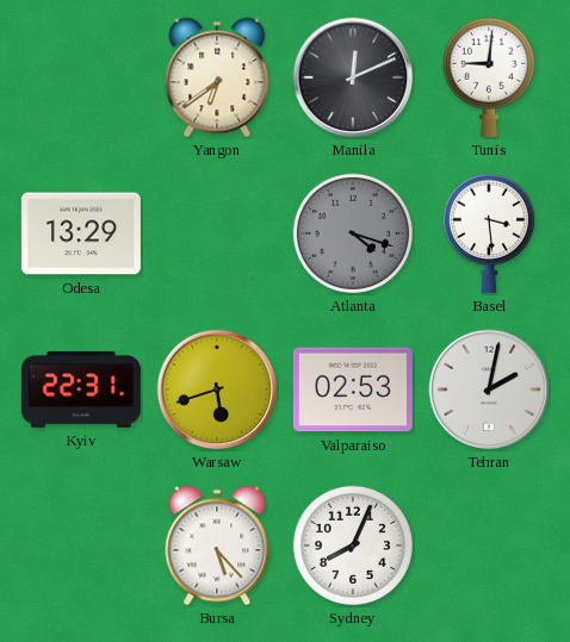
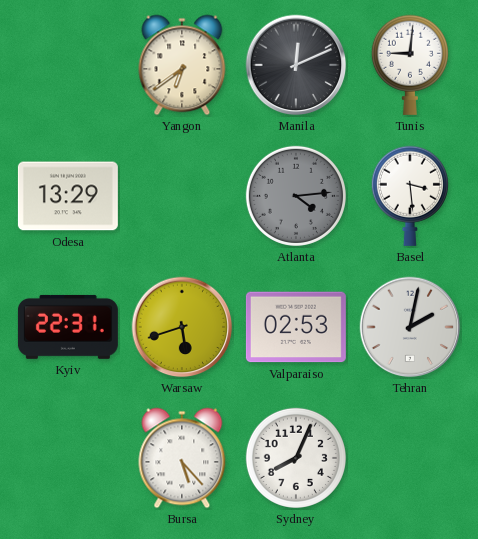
Atlanta: 4:18 -> 4:14 (296, 196)
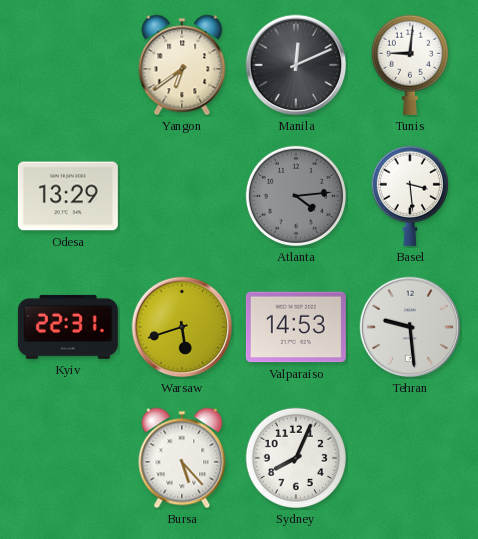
Valparaiso: 02:53 -> 14:53 (296, 327)
Tehran: 2:02 -> 9:29 (410, 327)
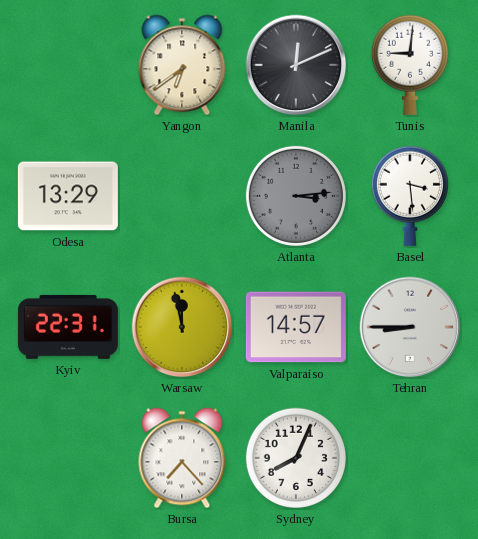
Atlanta: 4:14 -> 3:14 (296, 196)
Warsaw: 5:42 -> 11:58 (182, 327)
Valparaiso: 14:53 -> 14:57 (296, 327)
Tehran: 9:29 -> 8:45 (410, 327)
Bursa: 5:23 -> 7:23 (182, 458)
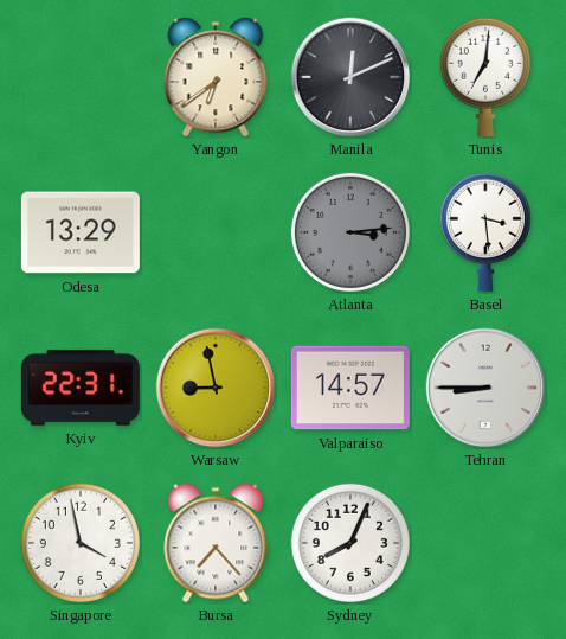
Tunis: 9:01 -> 7:01 (485, 77)
Warsaw: 11:58 -> 8:58 (216, 388)
Singapore: none -> 3:58 (81, 543)
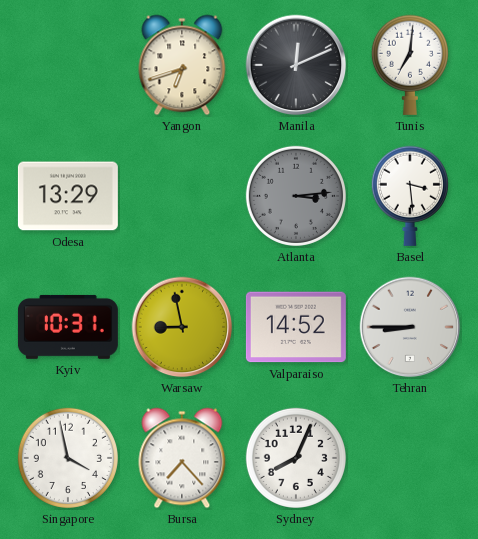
Yangon: 6:39 -> 6:42 (182, 65)
Kyiv: 22:31 -> 10:31 (68, 327)
Valparaiso: 14:57 -> 14:52 (296, 327)
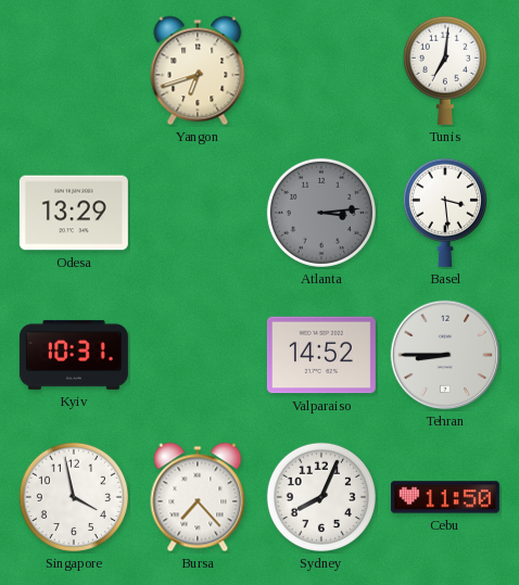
Manila: 12:11 -> none (296, 65)
Warsaw: 8:58 -> none (182, 327)
Cebu: none -> 11:50 (445, 497)
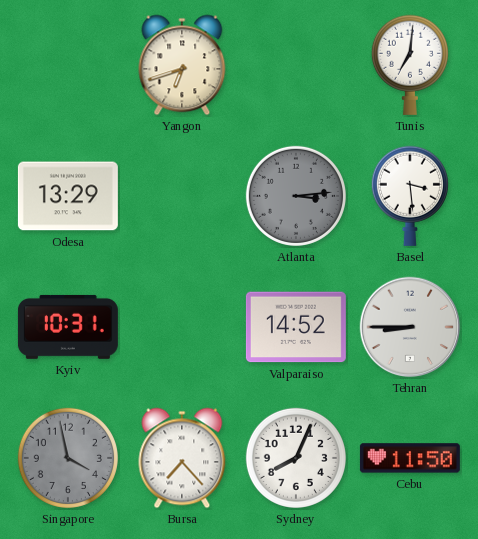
Singapore dial: white -> grey (68, 458)
